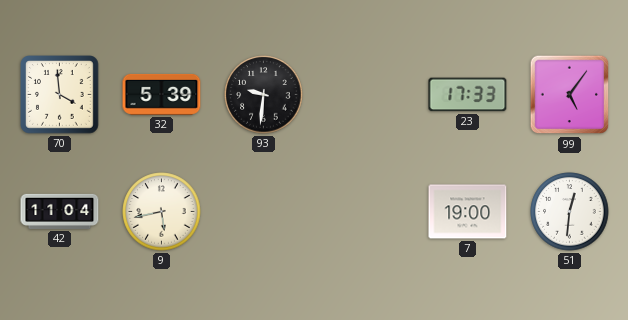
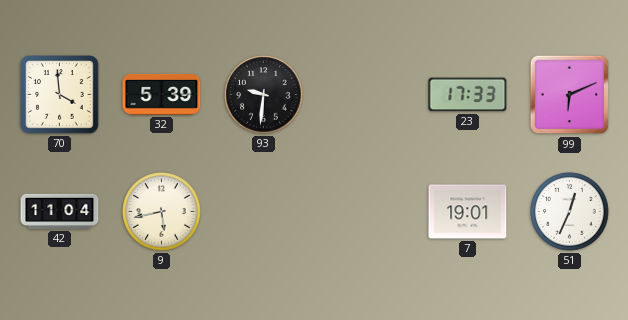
99: 5:06 -> 6:11 (570, 95)
7: 19:00 -> 19:01 (468, 212)
51: 12:31 -> 12:34 (570, 212)
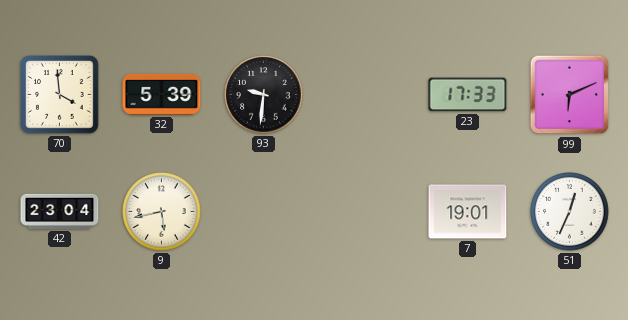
42: 11:04 -> 23:04 (60, 211)
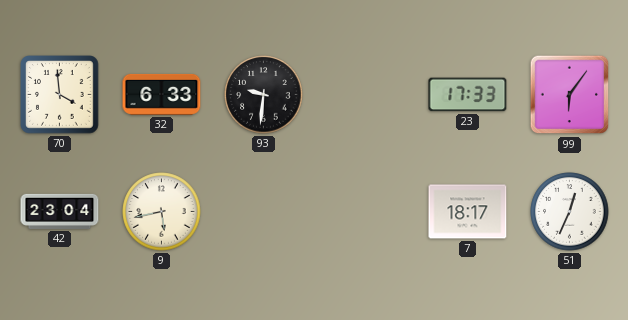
32: 5:39 -> 6:33 (162, 94)
99: 6:11 -> 6:06 (570, 95)
7: 19:01 -> 18:17 (468, 212)
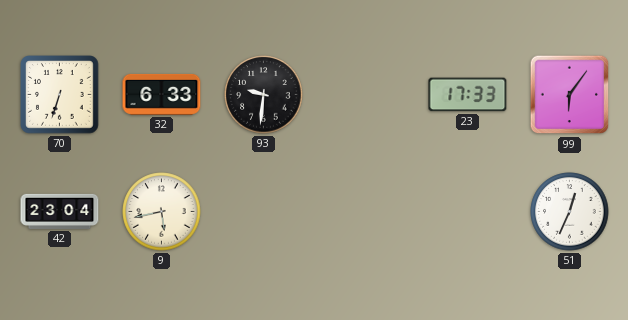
70: 3:59 -> 6:33 (60, 95)
7: 18:17 -> none (468, 212)
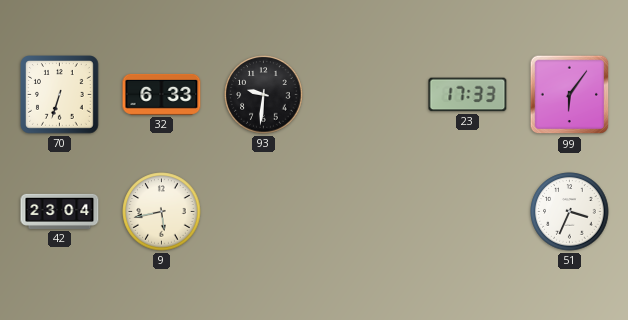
51: 12:34 -> 3:34 (570, 212)
